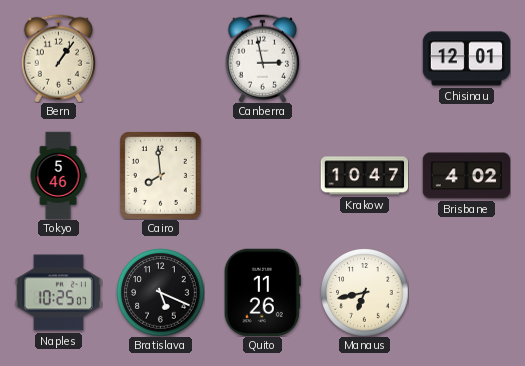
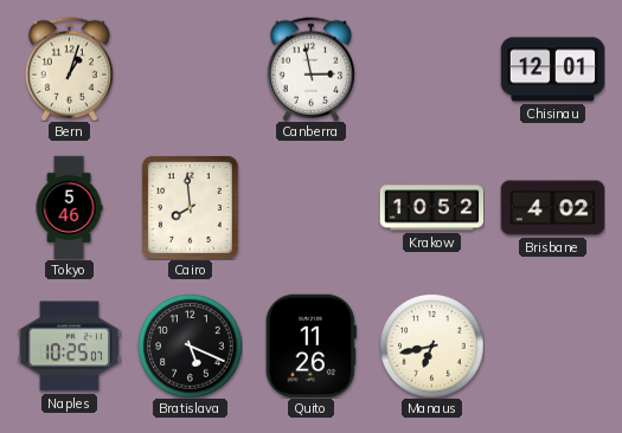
Bern: 1:06 -> 1:03 (69, 69)
Krakow: 10:47 -> 10:52 (431, 208)
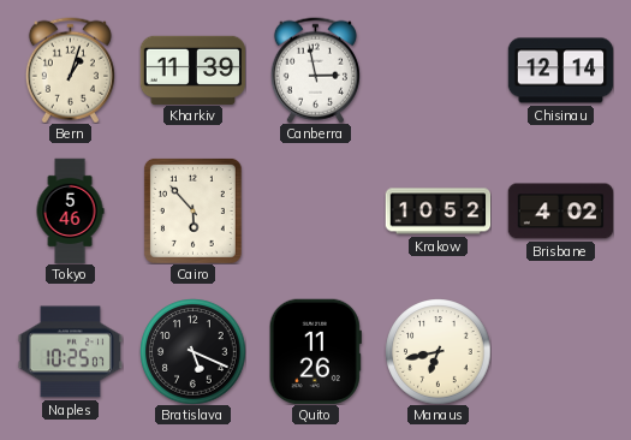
Kharkiv: none -> 11:39 (192, 70)
Chisinau: 12:01 -> 12:14 (560, 71)
Cairo: 7:59 -> 5:53 (192, 210)
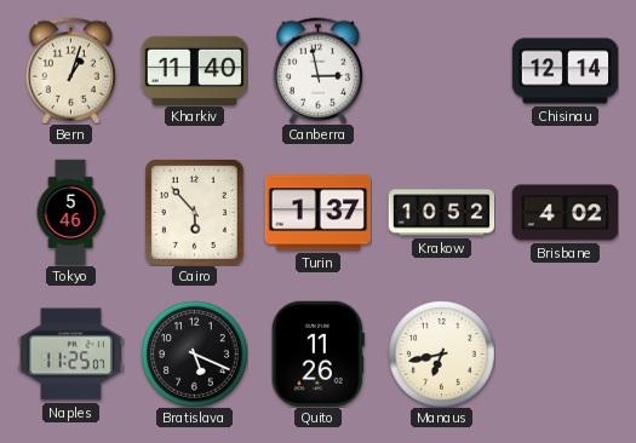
Kharkiv: 11:39 -> 11:40 (194, 70)
Turin: none -> 1:37 (317, 213)
Naples: 10:25 -> 11:25 (70, 355)
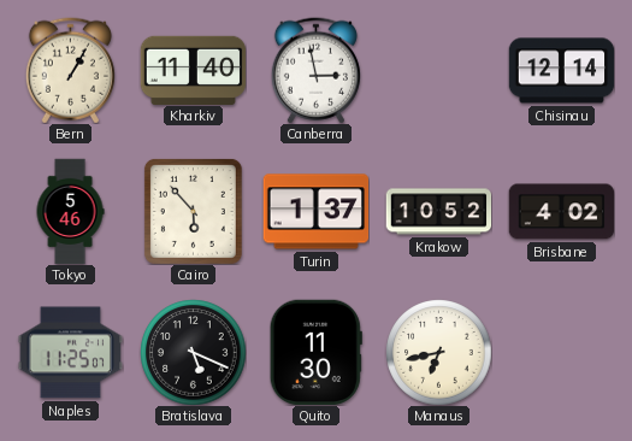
Bern: 1:03 -> 1:05 (70, 70)
Quito: 11:26 -> 11:30 (315, 352)
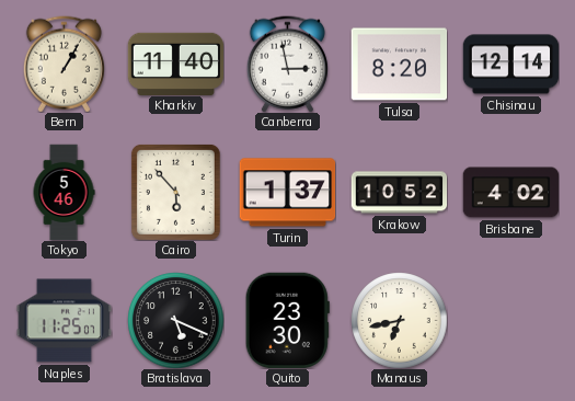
Tulsa: none -> 8:20 (399, 65)
Quito: 11:30 -> 23:30 (287, 320)
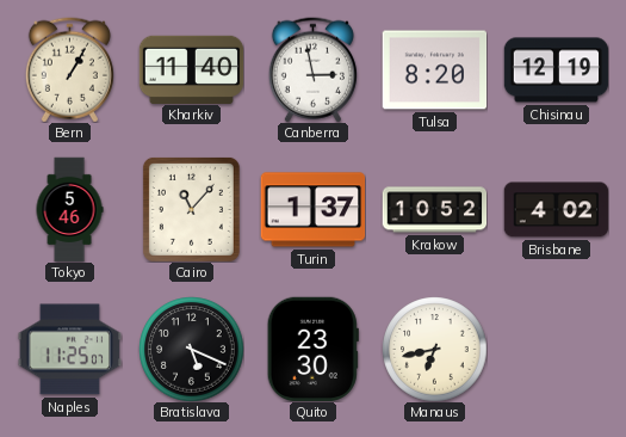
Chisinau: 12:14 -> 12:19 (556, 70)
Cairo: 5:53 -> 11:07 (191, 209)
